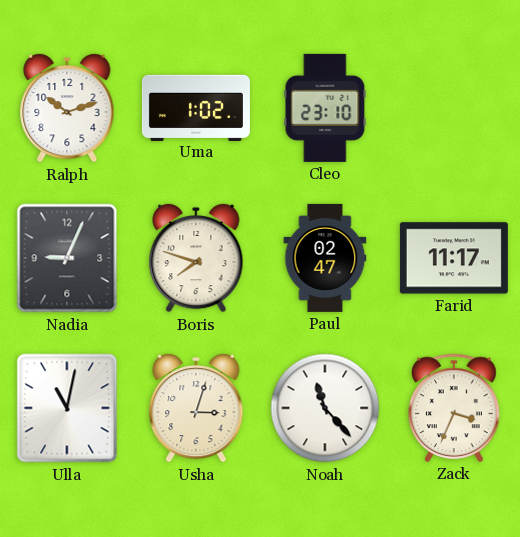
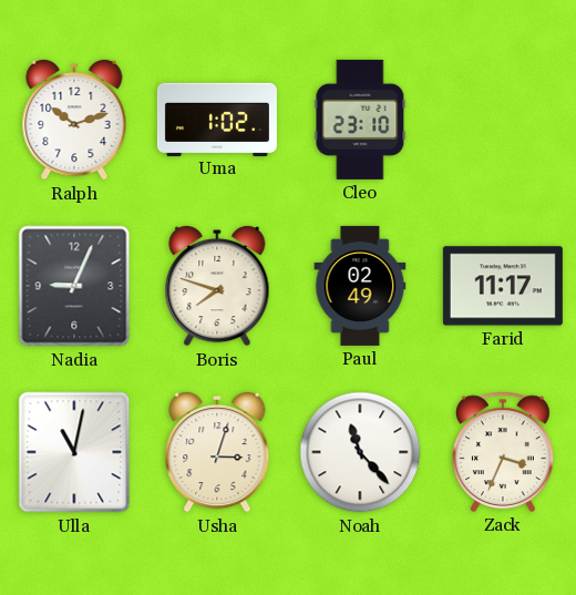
Paul: 02:47 -> 02:49 (360, 286)
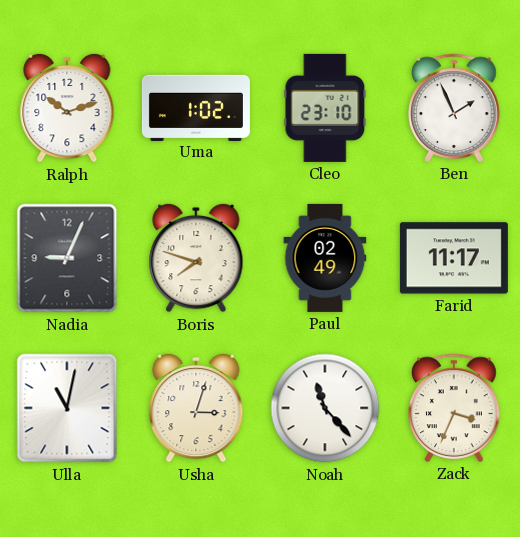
Ben: none -> 1:56 (454, 108)
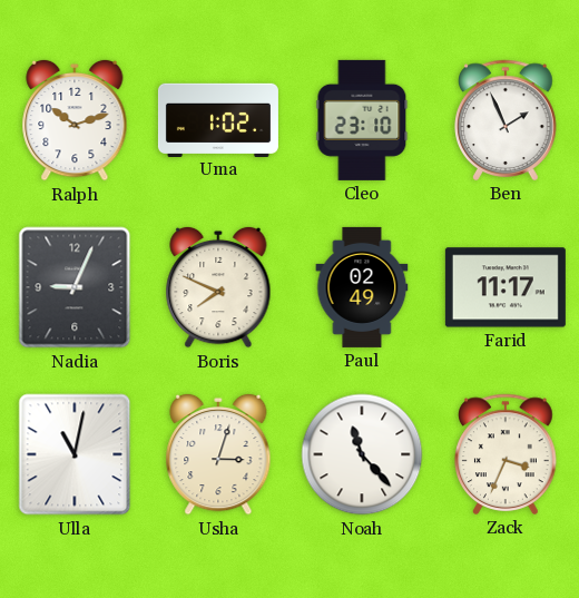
Boris: 7:48 -> 7:49 (218, 287)
